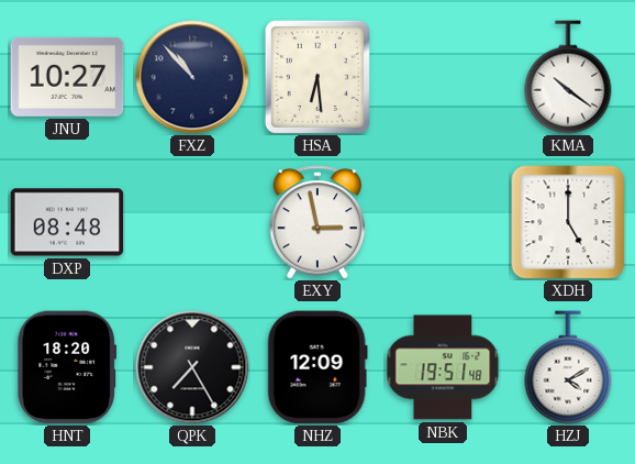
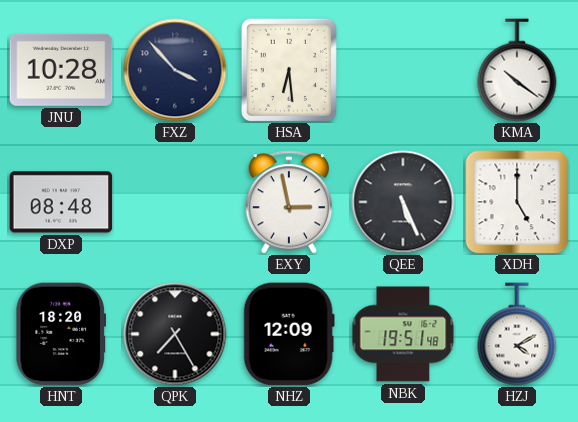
JNU: 10:27 -> 10:28 (61, 70)
FXZ: 10:53 -> 3:53 (175, 70)
QEE: none -> 5:26 (403, 202)
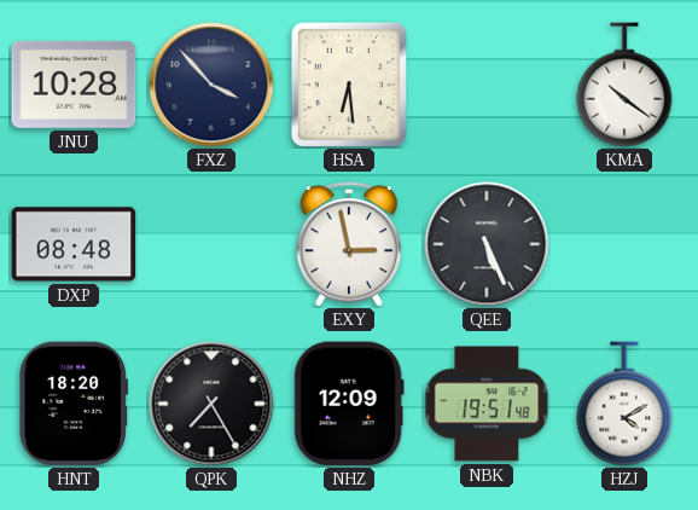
XDH: 5:00 -> none (517, 202)
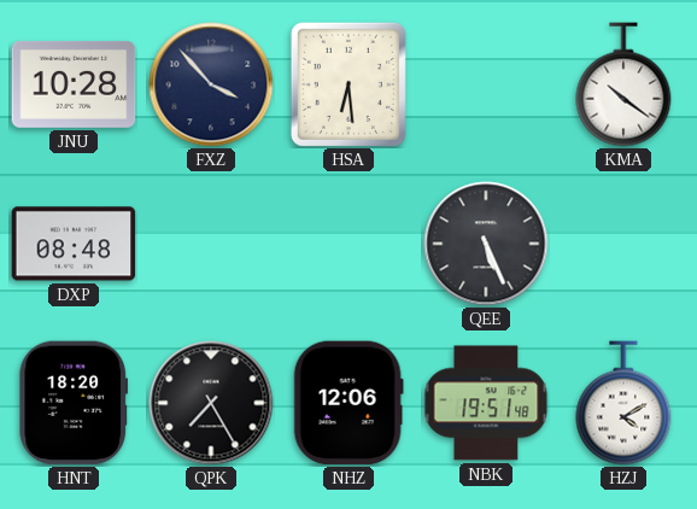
EXY: 2:58 -> none (349, 244)
NHZ: 12:09 -> 12:06 (348, 403)
